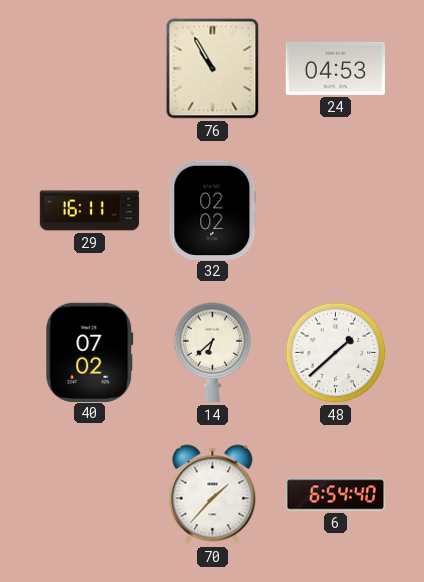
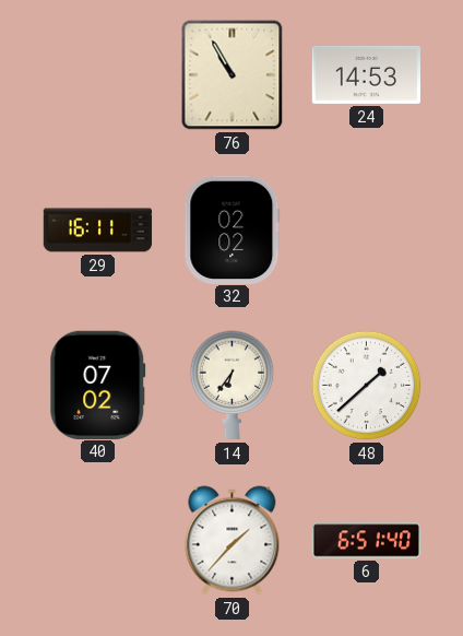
24: 04:53 -> 14:53 (366, 74)
14: 6:38 -> 6:36 (233, 386)
6: 6:54 -> 6:51 (367, 541)
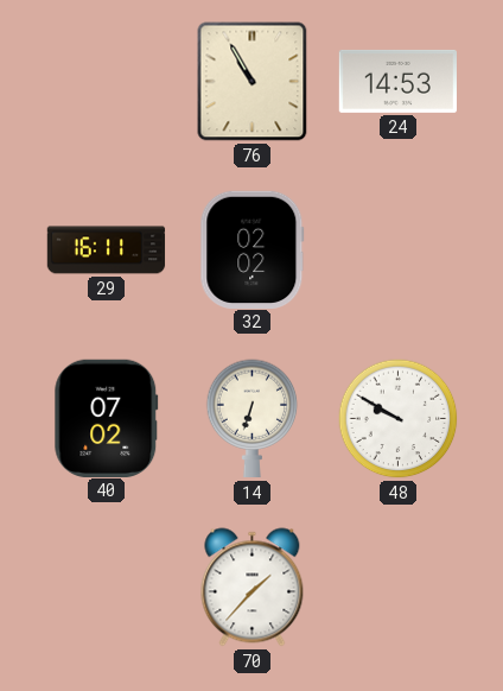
14: 6:36 -> 6:33 (253, 419)
48: 1:38 -> 9:50 (399, 419)
6: 6:51 -> none (367, 541)
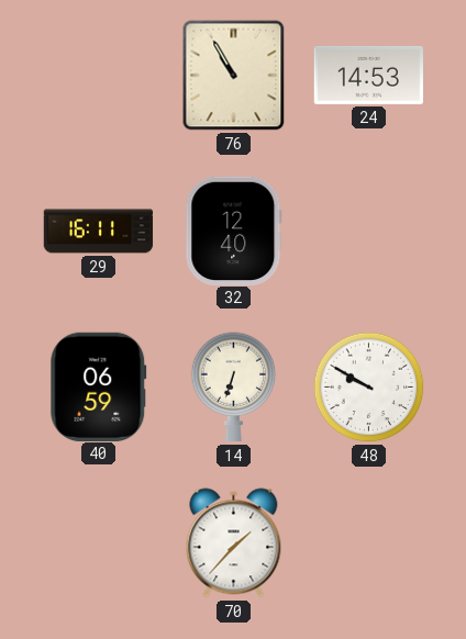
32: 02:02 -> 12:40 (234, 231)
40: 07:02 -> 06:59 (99, 386)
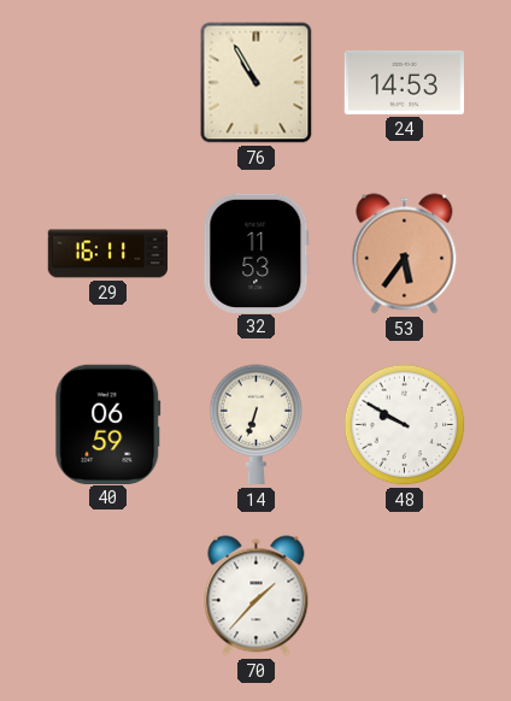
32: 12:40 -> 11:53 (257, 253)
53: none -> 5:36 (405, 254)
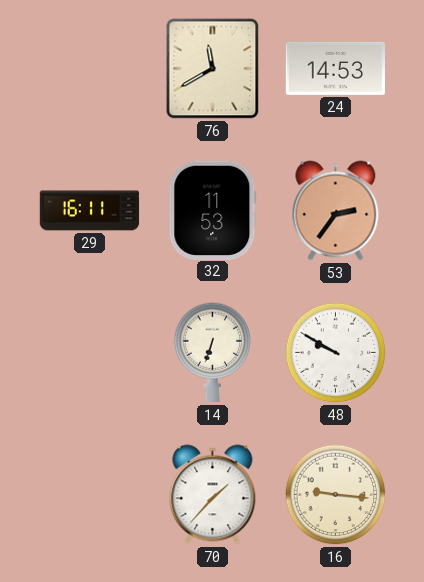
76: 10:55 -> 11:40 (213, 69)
53: 5:36 -> 2:36 (336, 211)
40: 06:59 -> none (108, 424)
16: none -> 9:16 (336, 495)
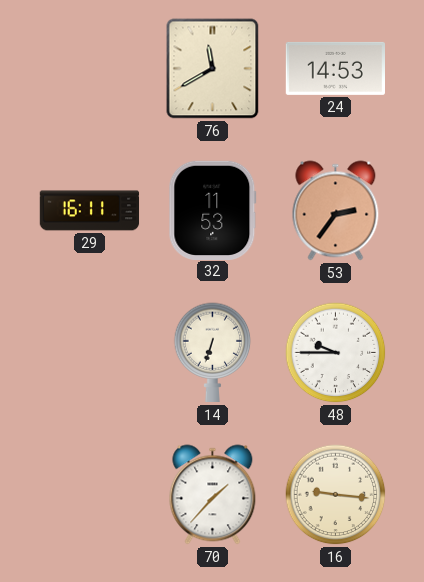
48: 9:50 -> 9:45 (336, 353)
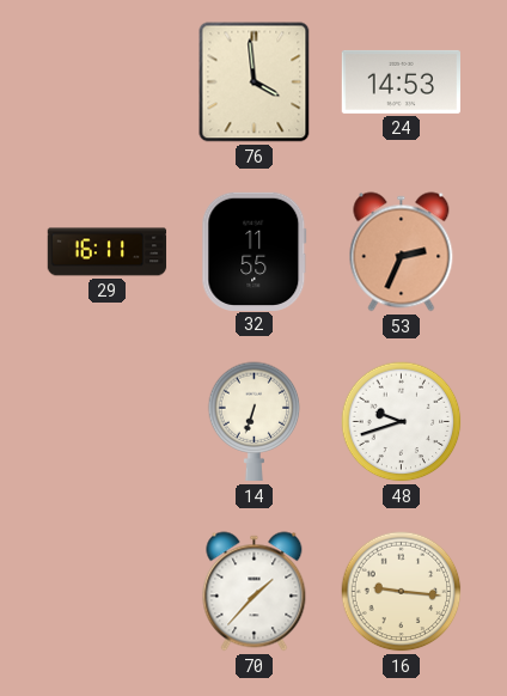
76: 11:40 -> 3:59 (255, 83)
32: 11:53 -> 11:55 (255, 251)
53: 2:36 -> 2:34 (402, 252)
48: 9:45 -> 9:42 (402, 422)
